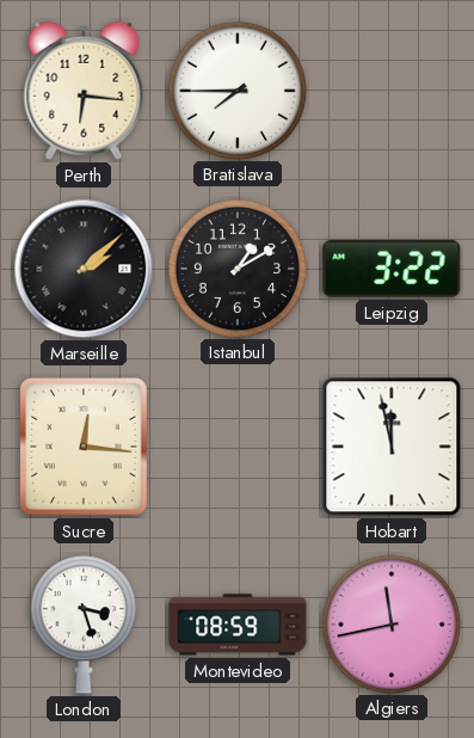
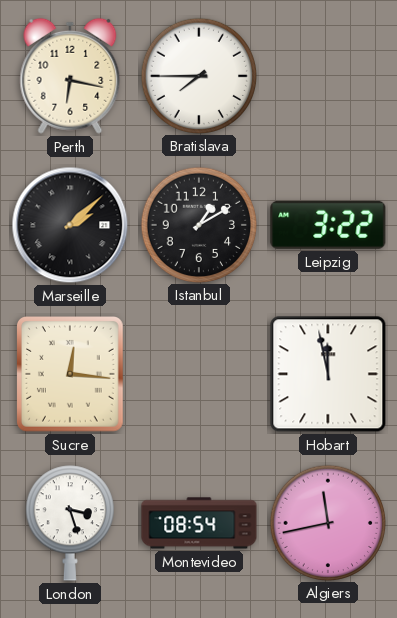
Perth: 6:16 -> 6:17 (70, 76)
Montevideo: 08:59 -> 08:54 (199, 523)
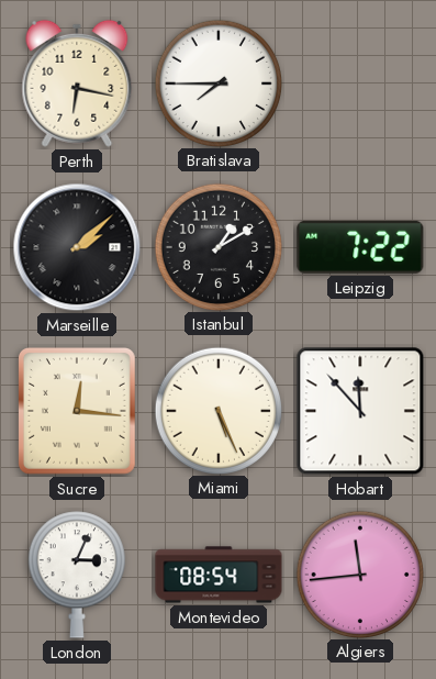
Leipzig: 3:22 -> 7:22 (360, 247)
Miami: none -> 5:26 (217, 410)
Hobart: 11:58 -> 11:53 (360, 411)
London: 3:27 -> 3:04 (77, 575)
Algiers: 11:43 -> 11:44 (359, 574)
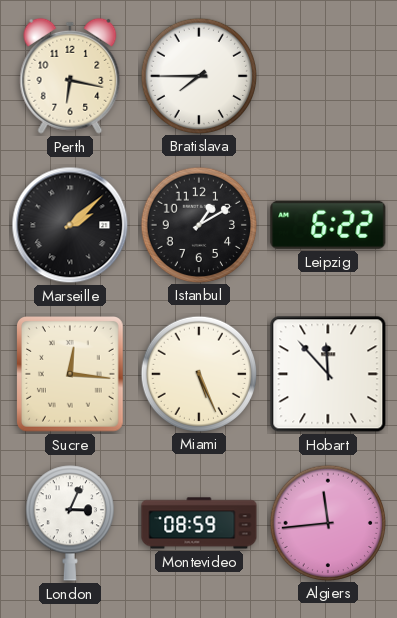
Leipzig: 7:22 -> 6:22 (328, 225)
Montevideo: 08:54 -> 08:59 (199, 523)
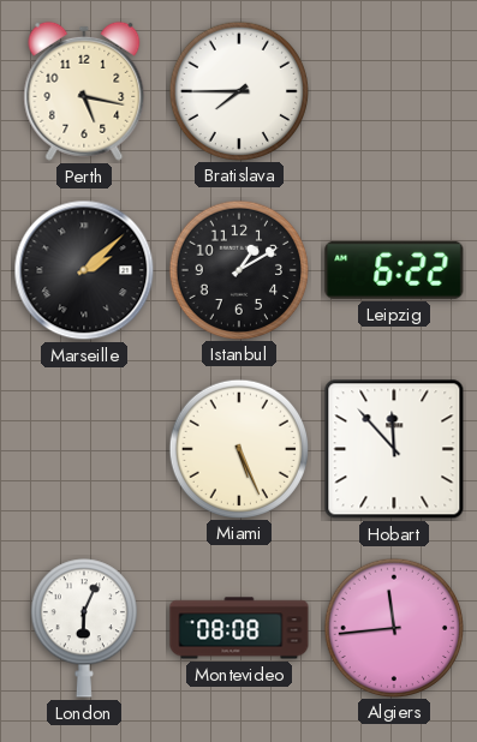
Perth: 6:17 -> 5:17 (84, 91)
Sucre: 12:16 -> none (71, 375)
London: 3:04 -> 6:04 (84, 628)
Montevideo: 08:59 -> 08:08 (239, 628)
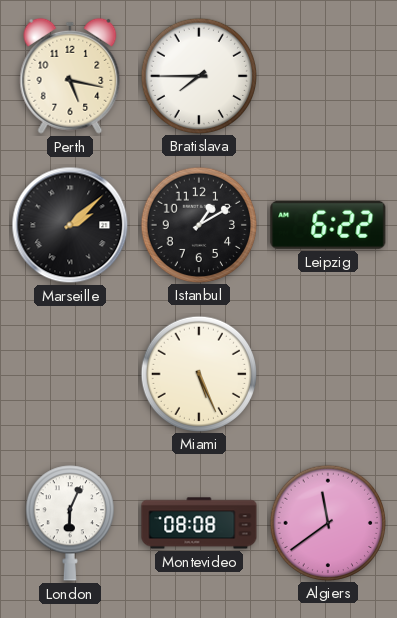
Hobart: 11:53 -> none (394, 449)
Algiers: 11:44 -> 11:39 (327, 522)
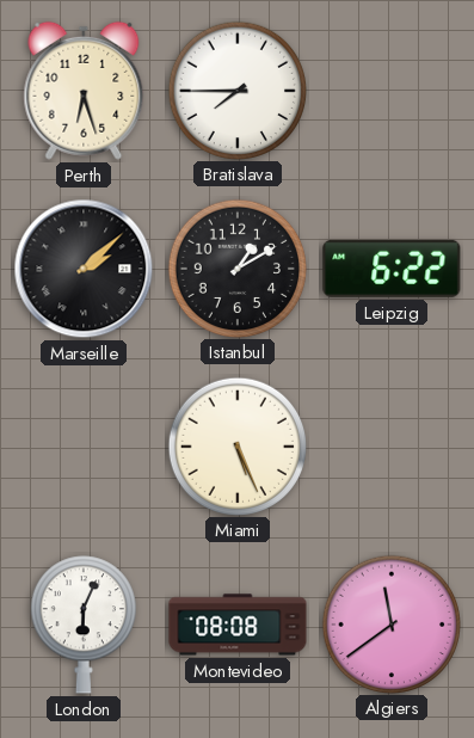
Perth: 5:17 -> 6:27 (84, 91)
